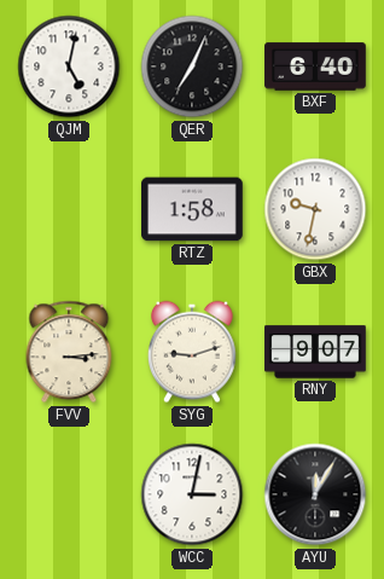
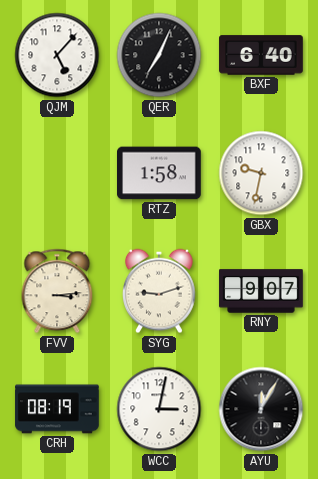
QJM: 5:02 -> 5:07 (57, 55)
CRH: none -> 08:19 (57, 409)
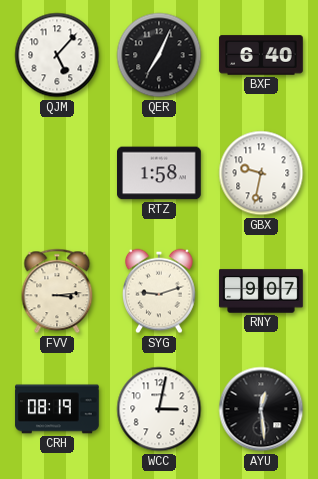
AYU: 12:05 -> 12:29 (261, 409)
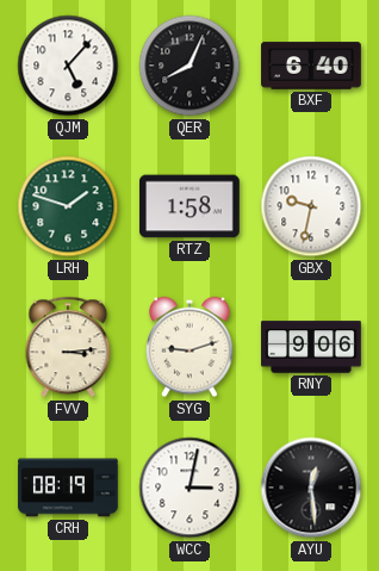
QER: 7:04 -> 8:04 (189, 66)
LRH: none -> 1:48 (68, 206)
RNY: 9:07 -> 9:06 (311, 347)
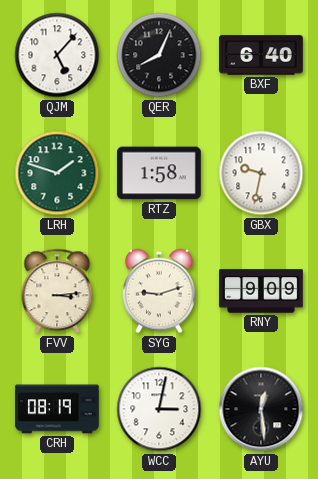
RNY: 9:06 -> 9:09 (261, 291)
